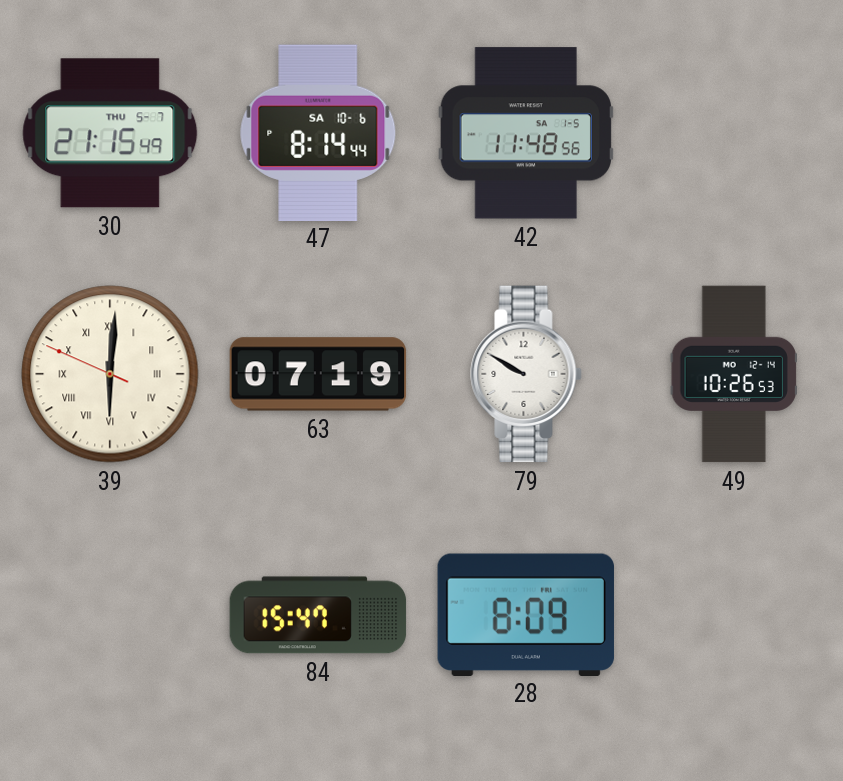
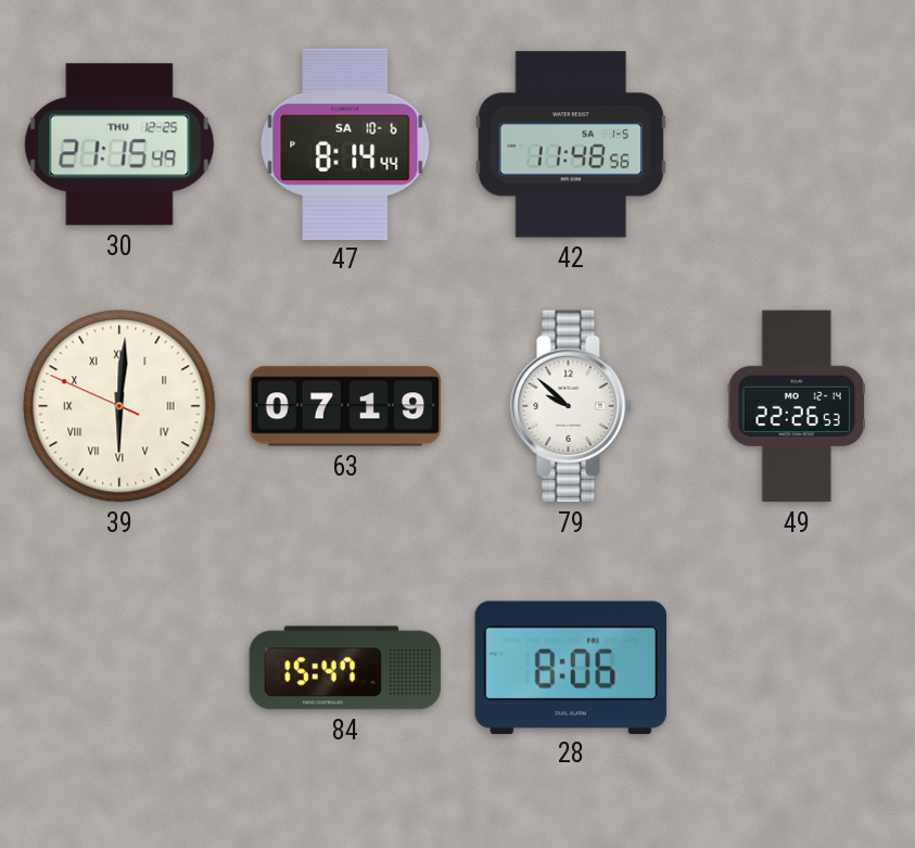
30 date: THU 5-7 -> THU 12-25 (119, 144)
79: 9:50 -> 9:52 (571, 406)
49: 10:26 -> 22:26 (797, 406)
28: 8:09 -> 8:06 (571, 667)
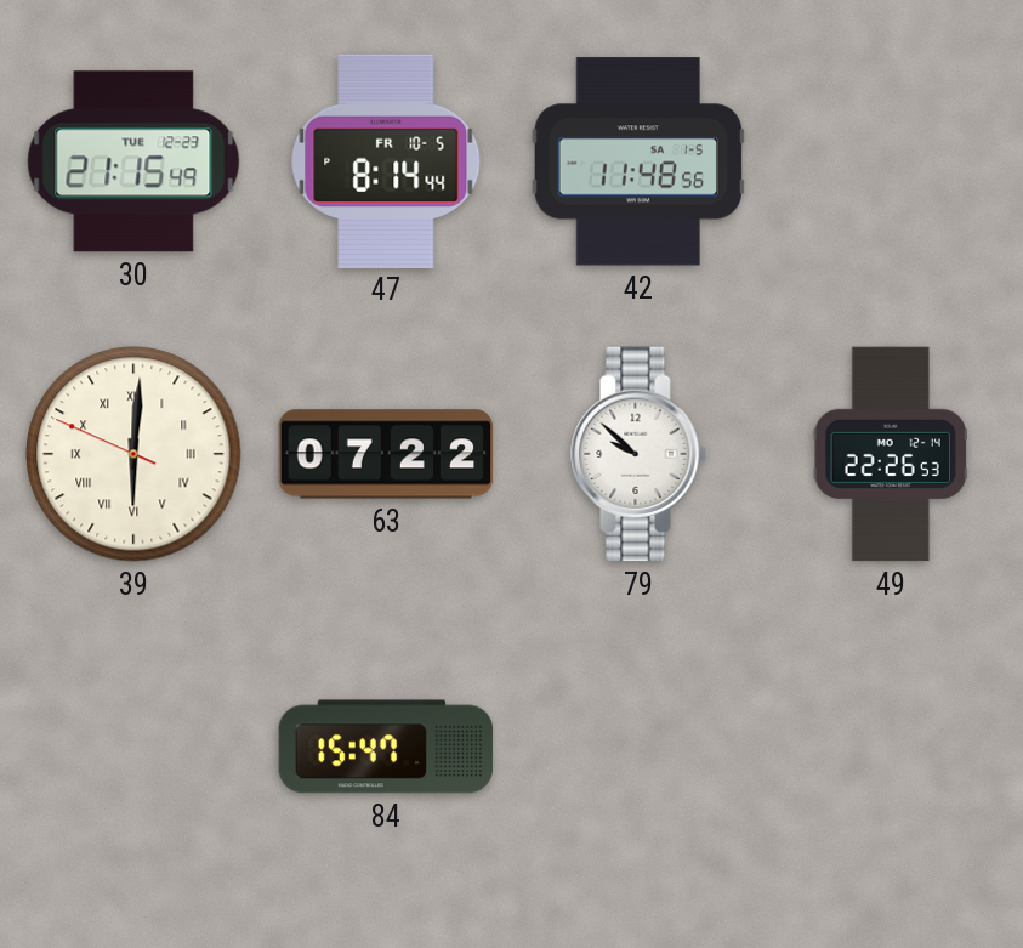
30 date: THU 12-25 -> TUE 12-23 (133, 161)
47 date: SA 10-6 -> FR 10-5 (386, 160)
63: 07:19 -> 07:22 (386, 454)
28: 8:06 -> none (571, 667)
